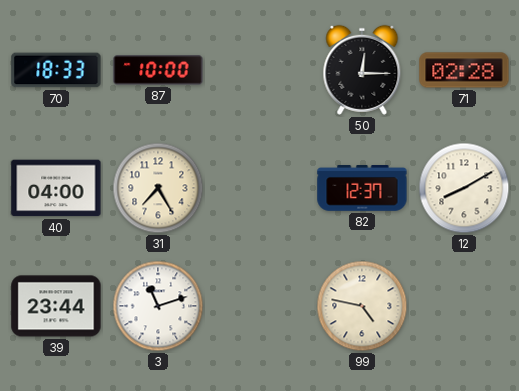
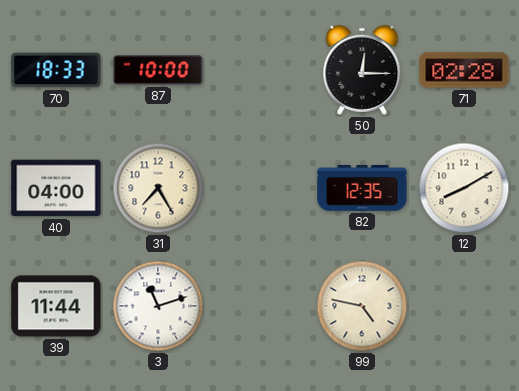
82: 12:37 -> 12:35 (362, 188)
39: 23:44 -> 11:44 (56, 306)
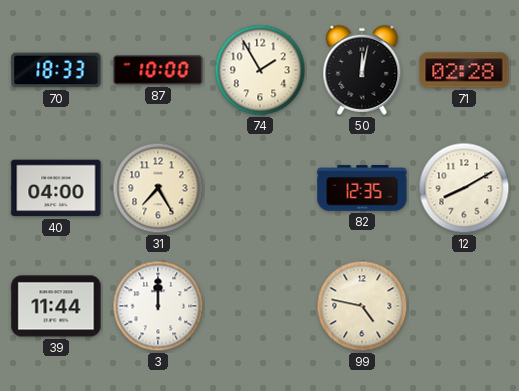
74: none -> 1:55 (260, 70)
50: 12:15 -> 12:02 (362, 70)
3: 11:12 -> 12:00 (158, 306)
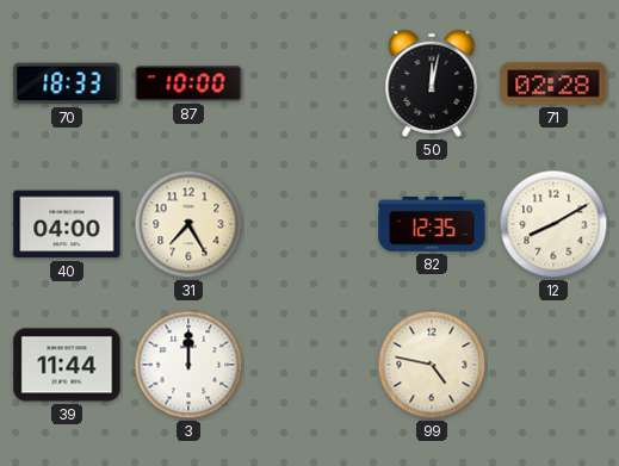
74: 1:55 -> none (260, 70)
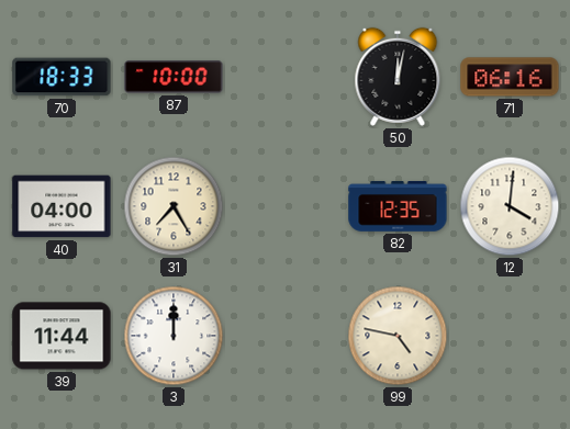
71: 02:28 -> 06:16 (510, 77)
12: 8:10 -> 4:01 (510, 206)
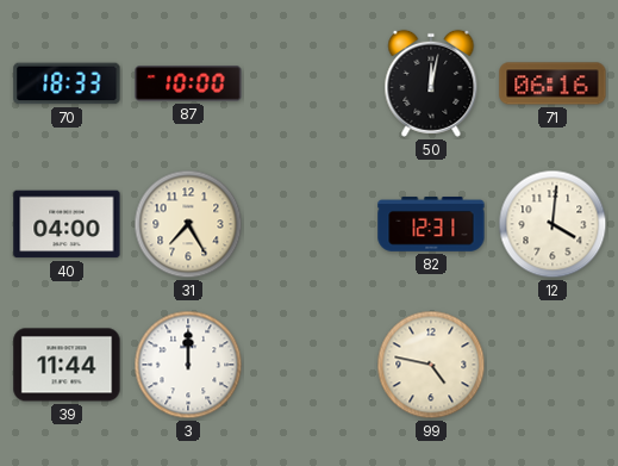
82: 12:35 -> 12:31 (431, 224)
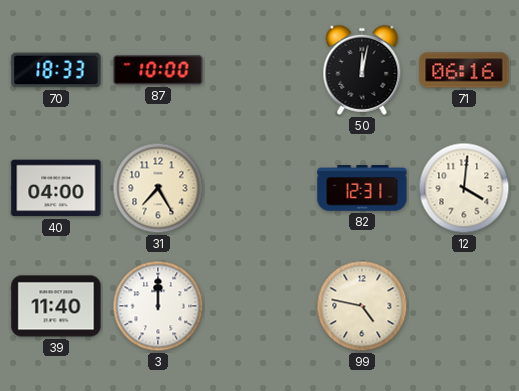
39: 11:44 -> 11:40 (56, 306)
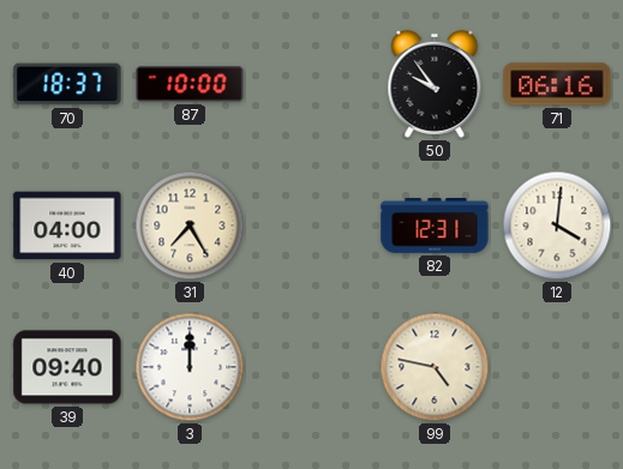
70: 18:33 -> 18:37 (67, 84)
50: 12:02 -> 9:54 (435, 84)
39: 11:40 -> 09:40 (67, 367)
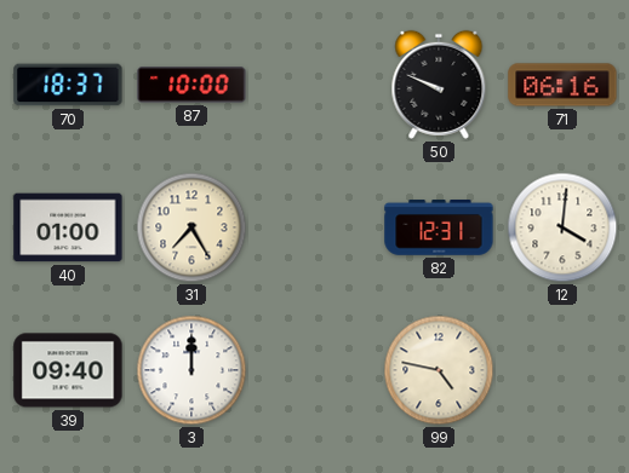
50: 9:54 -> 9:49 (439, 85)
40: 04:00 -> 01:00 (68, 227)
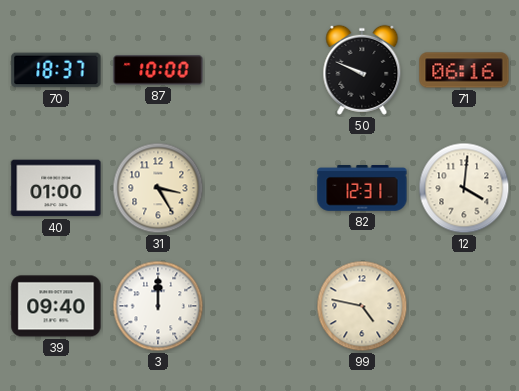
31: 7:25 -> 3:25 (158, 188)
